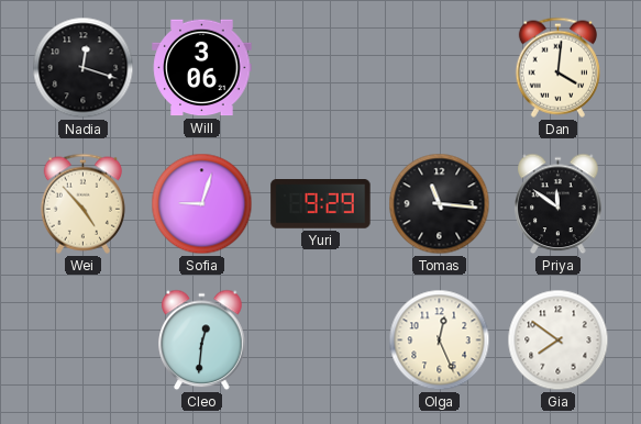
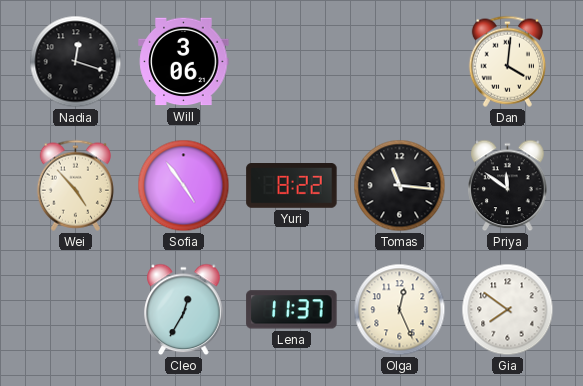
Sofia: 9:03 -> 4:54 (184, 186)
Yuri: 9:29 -> 8:22 (292, 186)
Cleo: 12:31 -> 12:35 (184, 310)
Lena: none -> 11:37 (292, 310)
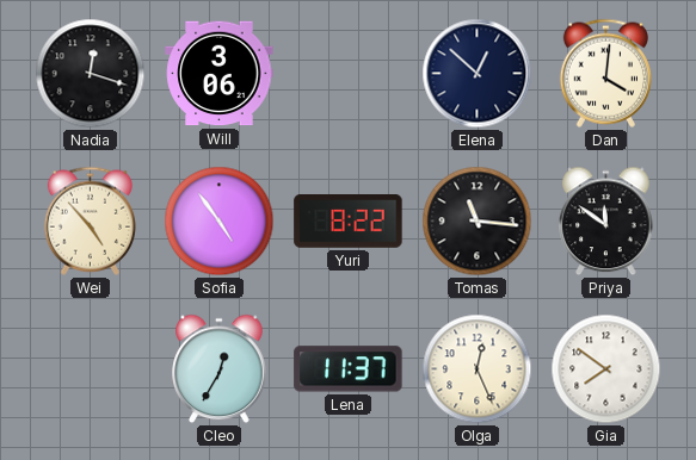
Elena: none -> 12:52 (478, 74)
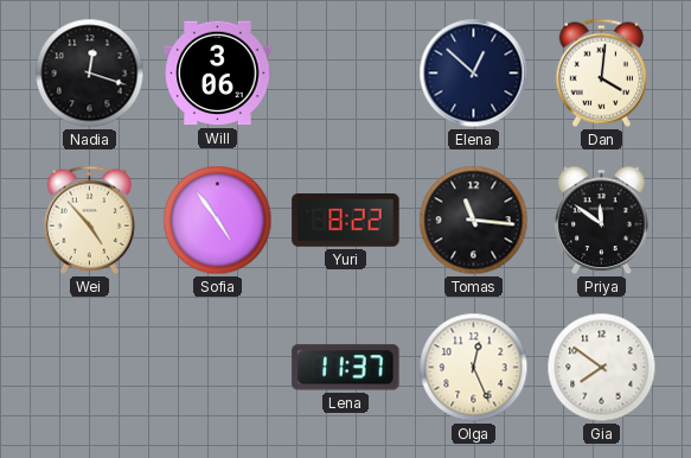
Cleo: 12:35 -> none (220, 369)
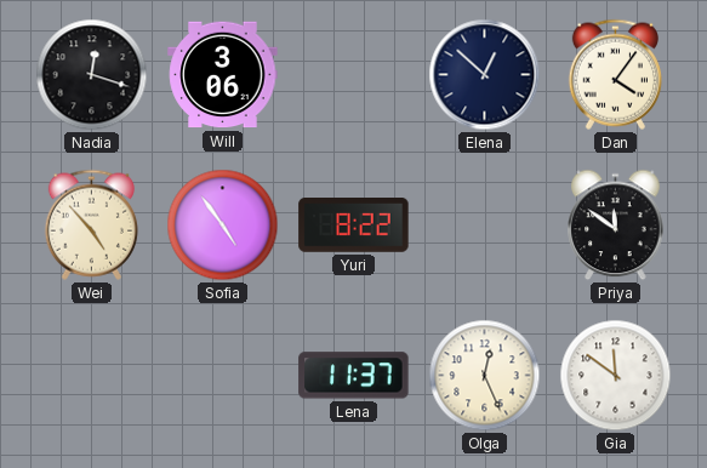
Dan: 4:01 -> 4:06 (615, 74)
Tomas: 11:16 -> none (474, 221)
Gia: 7:51 -> 11:51 (616, 376)
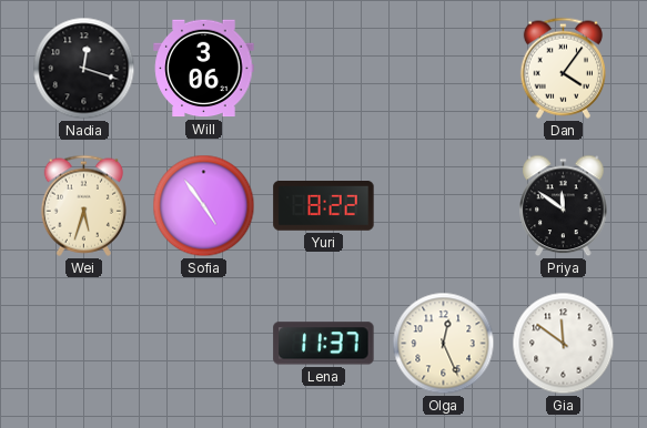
Elena: 12:52 -> none (485, 75)
Wei: 4:53 -> 5:33 (83, 205)
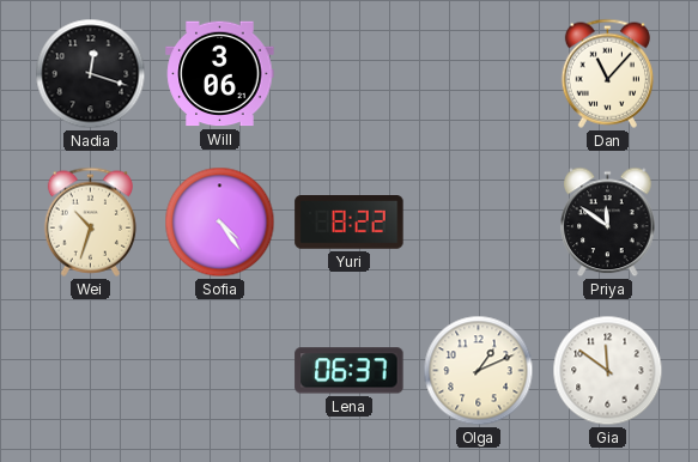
Dan: 4:06 -> 11:07 (607, 73)
Wei: 5:33 -> 10:33 (90, 221)
Sofia: 4:54 -> 4:24 (220, 223)
Lena: 11:37 -> 06:37 (350, 371)
Olga: 12:26 -> 1:11 (479, 371)
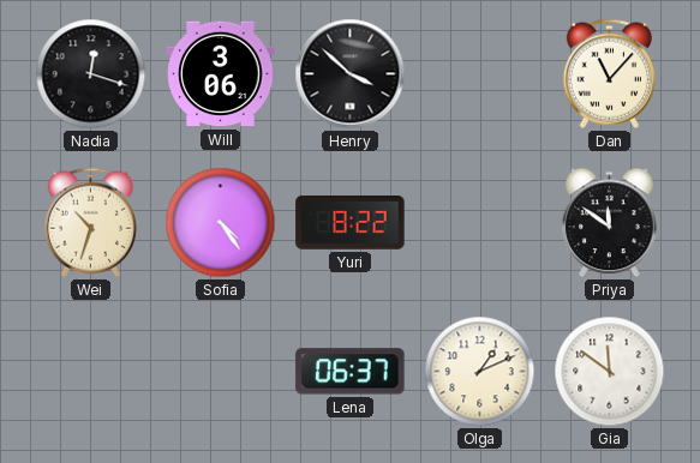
Henry: none -> 3:52 (351, 74)
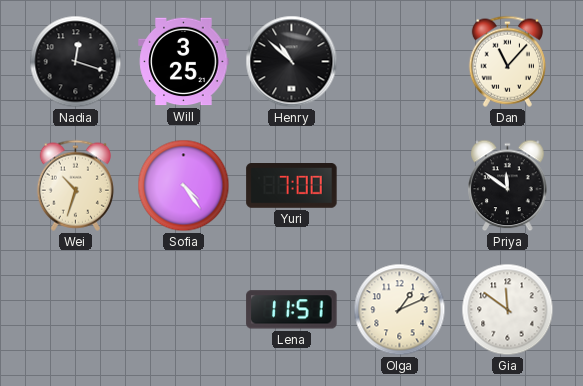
Will: 3:06 -> 3:25 (184, 62)
Henry: 3:52 -> 10:52 (292, 62)
Yuri: 8:22 -> 7:00 (292, 186)
Lena: 06:37 -> 11:51 (292, 310)
